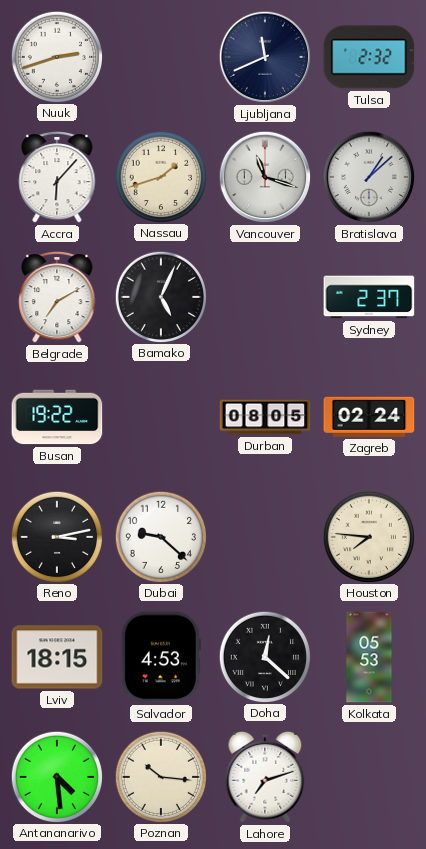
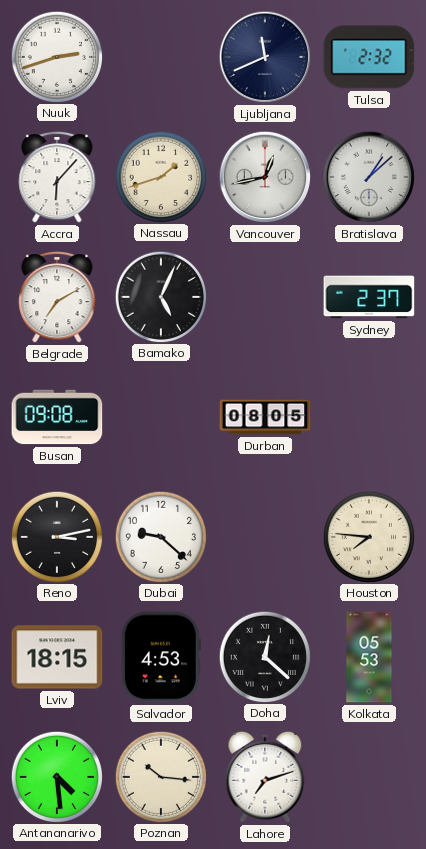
Vancouver: 11:18 -> 12:43 (265, 177)
Busan: 19:22 -> 09:08 (57, 417)
Zagreb: 02:24 -> none (369, 417)
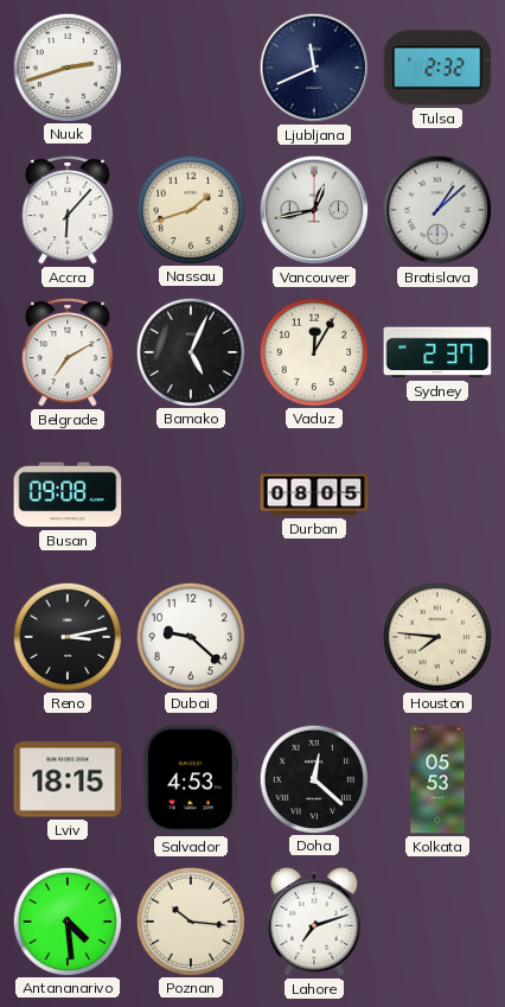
Vaduz: none -> 12:05 (313, 351)
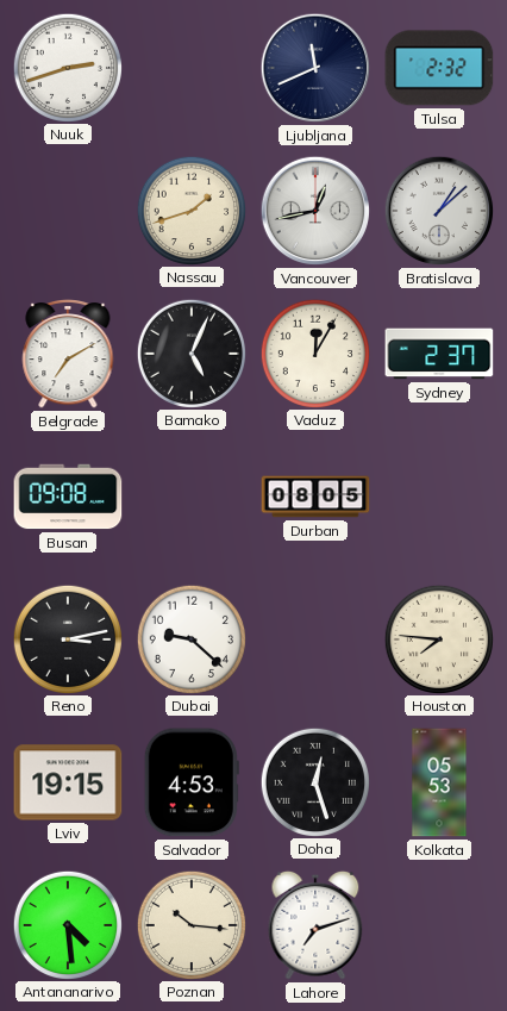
Accra: 6:07 -> none (68, 211)
Lviv: 18:15 -> 19:15 (68, 782)
Doha: 12:22 -> 12:27 (314, 781)
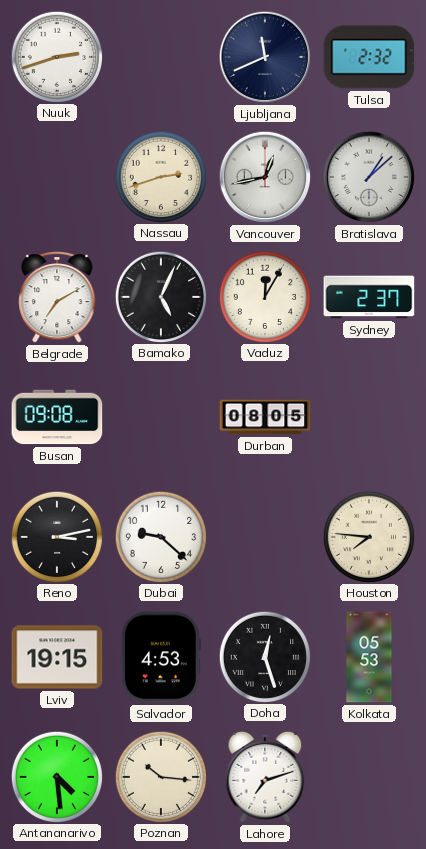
Nassau: 1:42 -> 2:42 (160, 176)
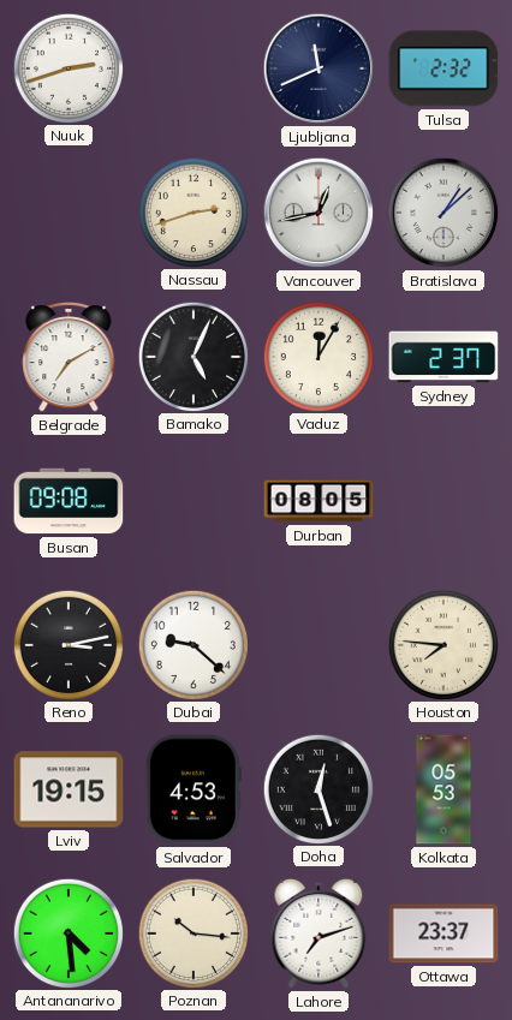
Ottawa: none -> 23:37 (443, 933)
